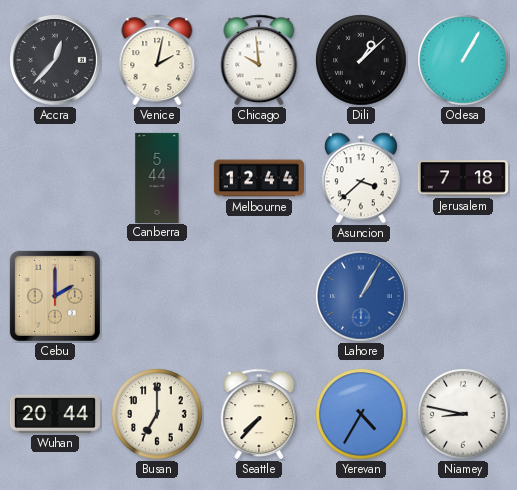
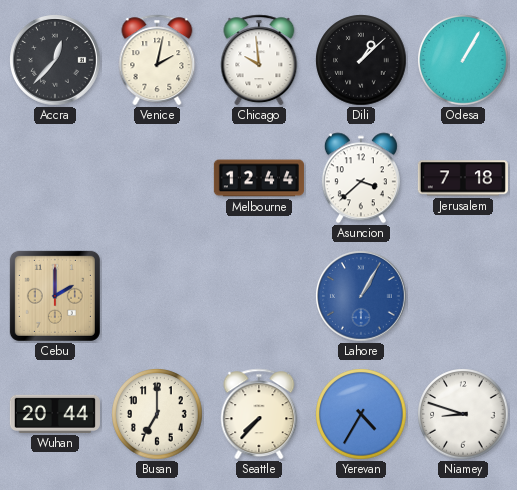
Canberra: 5:44 -> none (157, 177)
Niamey: 8:47 -> 8:48 (463, 414)
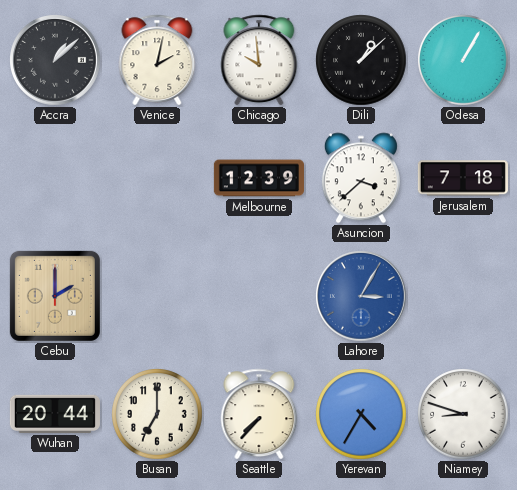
Accra: 12:37 -> 1:08 (55, 60)
Melbourne: 12:44 -> 12:39 (259, 178)
Lahore: 1:05 -> 3:05 (361, 296)
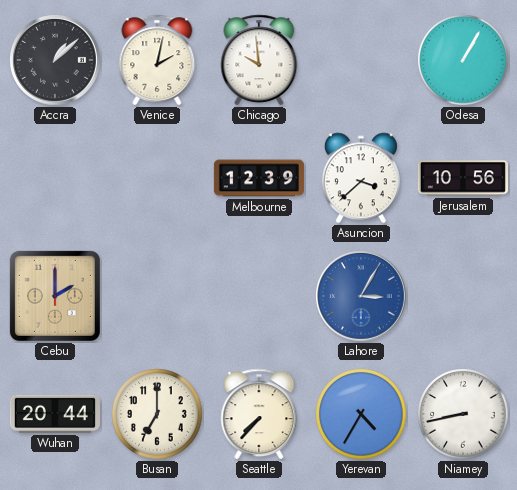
Dili: 1:08 -> none (361, 60)
Jerusalem: 7:18 -> 10:56 (463, 178)
Niamey: 8:48 -> 8:43 (463, 414)
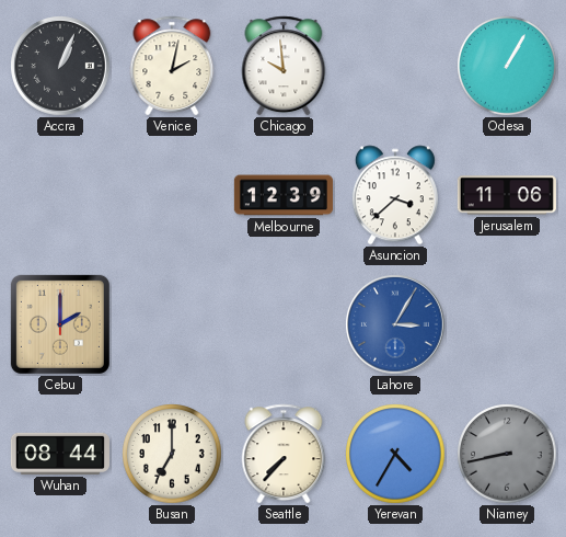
Accra: 1:08 -> 1:04 (60, 66)
Jerusalem: 10:56 -> 11:06 (507, 195)
Wuhan: 20:44 -> 08:44 (60, 454)
Niamey dial: white -> grey (507, 454)
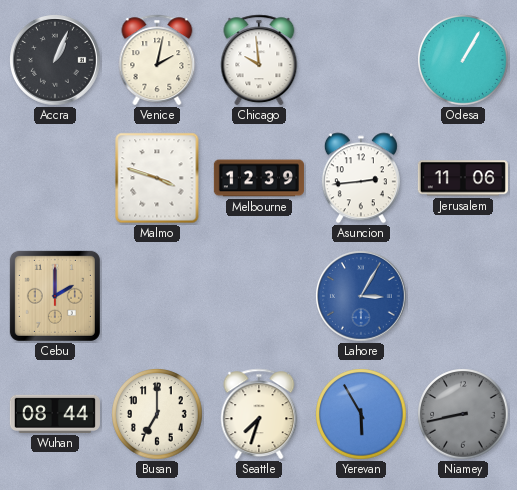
Malmo: none -> 3:48 (157, 178)
Asuncion: 3:38 -> 2:44 (361, 178)
Seattle: 7:37 -> 7:33 (259, 414)
Yerevan: 4:35 -> 5:55 (361, 414)
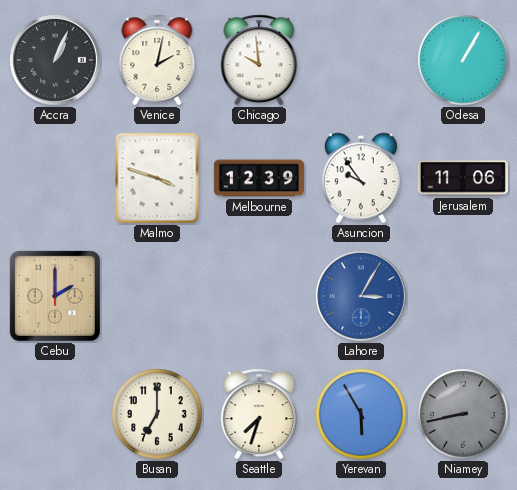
Asuncion: 2:44 -> 9:54 (361, 178)
Wuhan: 08:44 -> none (55, 414)
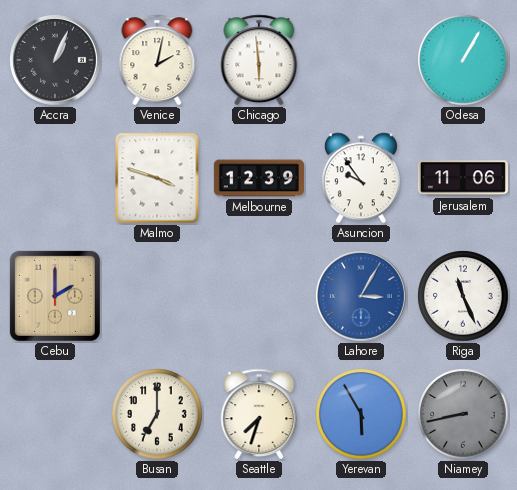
Chicago: 9:59 -> 5:59 (259, 60)
Riga: none -> 11:26 (463, 296)
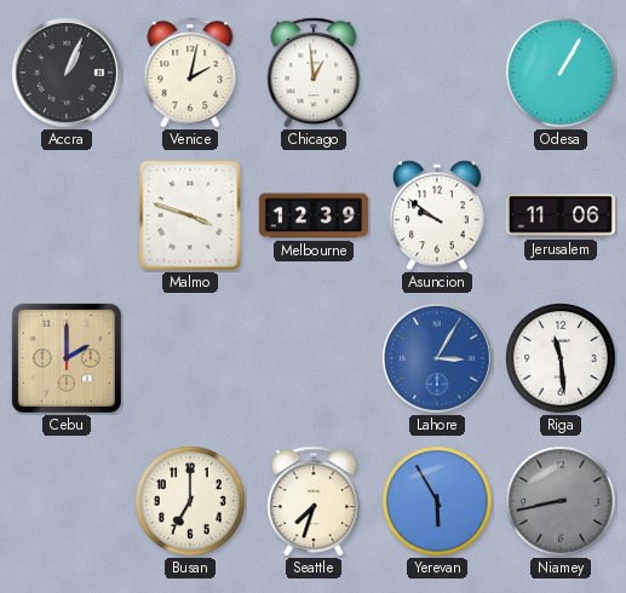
Chicago: 5:59 -> 12:59 (314, 73)
Asuncion: 9:54 -> 9:51 (437, 215)
Riga: 11:26 -> 11:29 (561, 358)
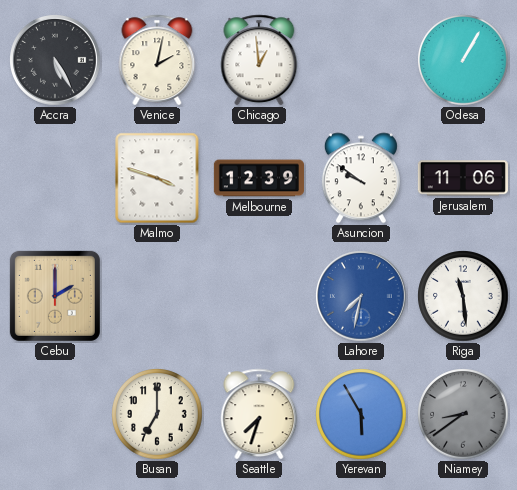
Accra: 1:04 -> 5:25 (55, 60)
Lahore: 3:05 -> 7:32 (361, 296)
Niamey: 8:43 -> 8:39 (463, 414)
